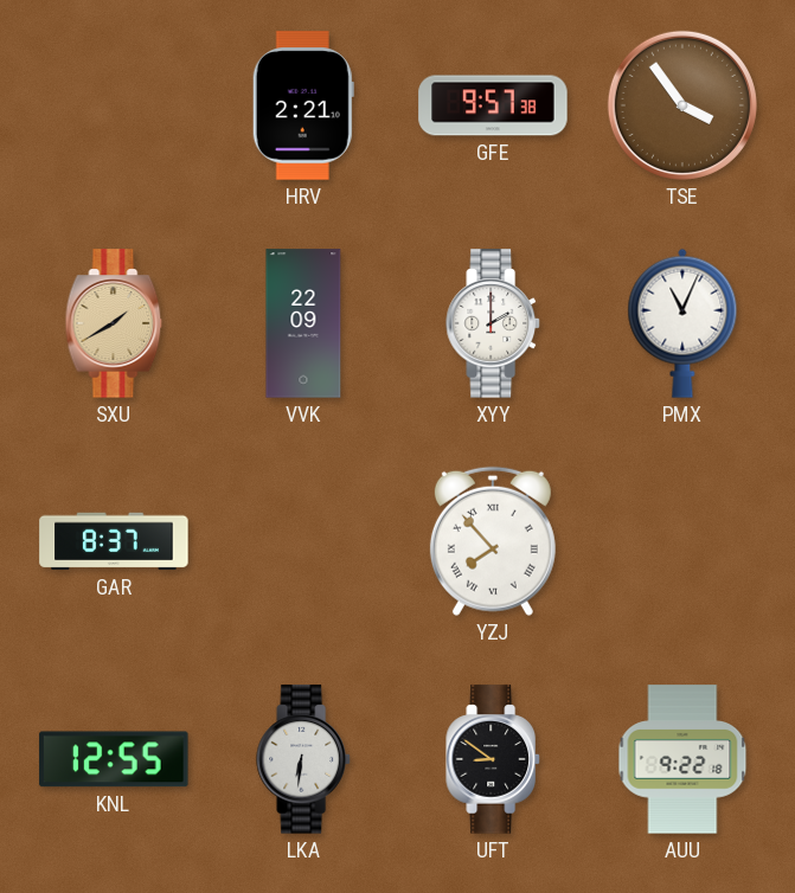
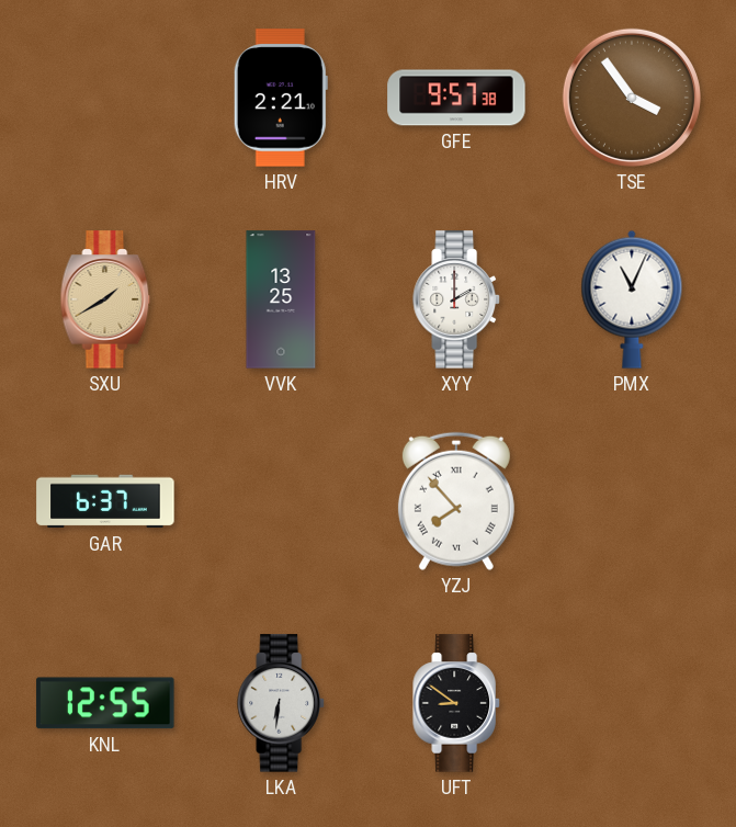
VVK: 22:09 -> 13:25 (281, 299)
GAR: 8:37 -> 6:37 (105, 501)
AUU: 9:22 -> none (682, 759)
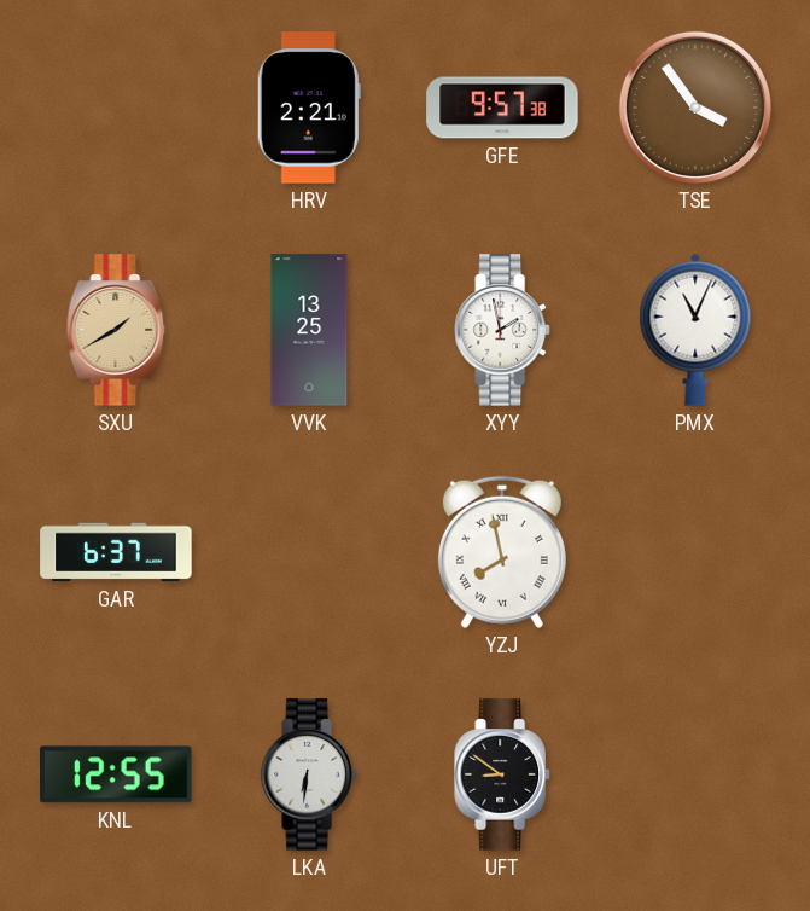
XYY: 2:00 -> 1:58 (502, 330)
YZJ: 7:53 -> 7:58 (502, 552)
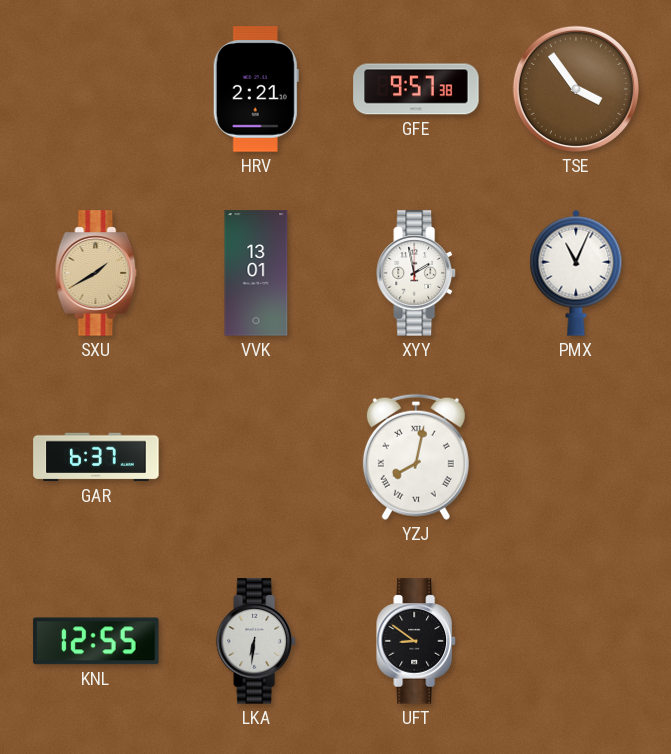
VVK: 13:25 -> 13:01 (256, 273)
YZJ: 7:58 -> 8:02 (416, 457)
